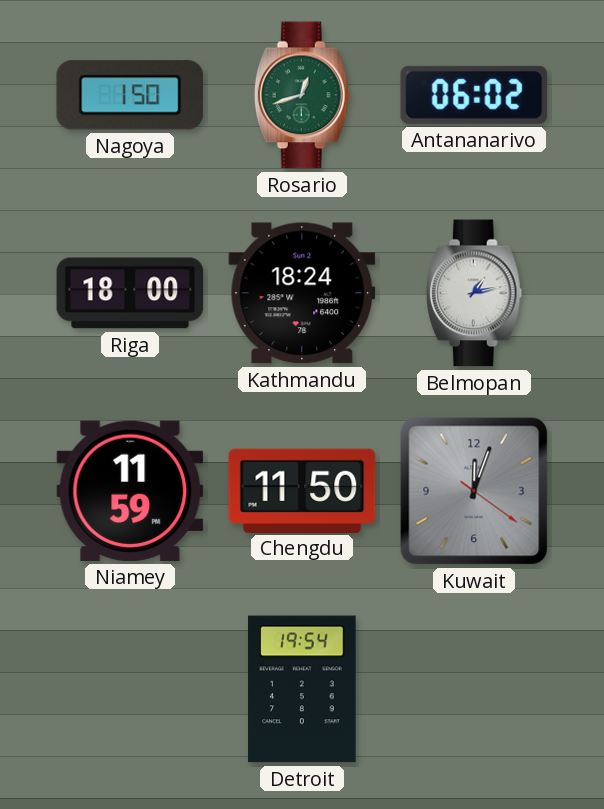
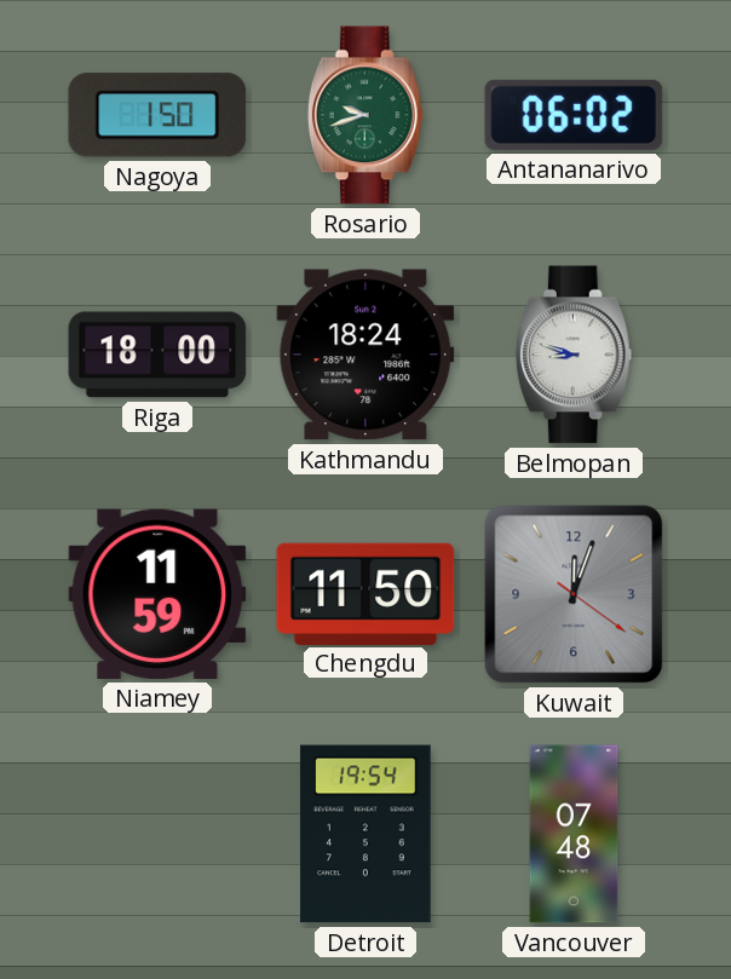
Rosario: 12:42 -> 9:42 (365, 115)
Belmopan: 1:13 -> 8:48 (574, 355)
Vancouver: none -> 07:48 (574, 834)
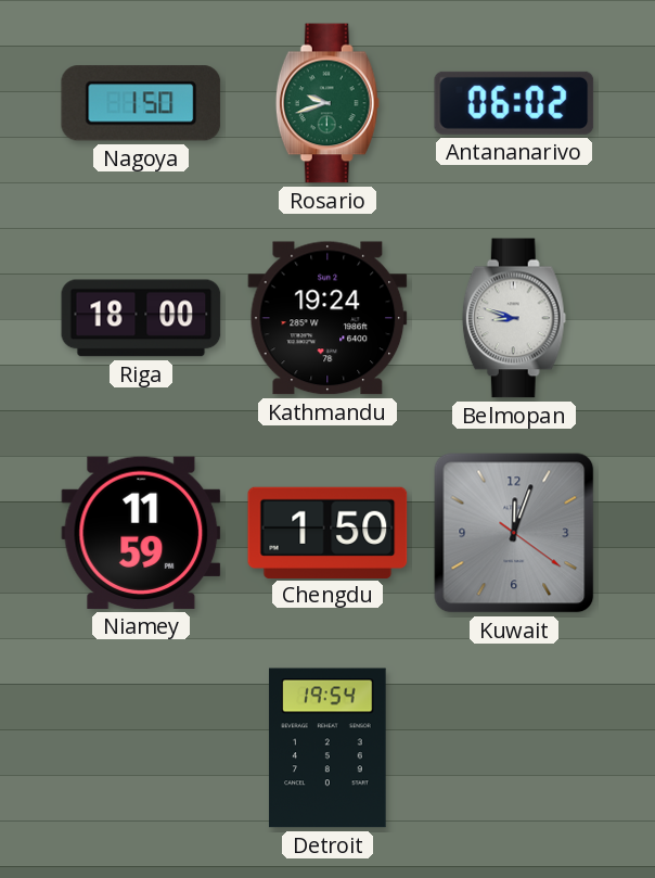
Kathmandu: 18:24 -> 19:24 (327, 318)
Chengdu: 11:50 -> 1:50 (327, 532)
Vancouver: 07:48 -> none (574, 834)
